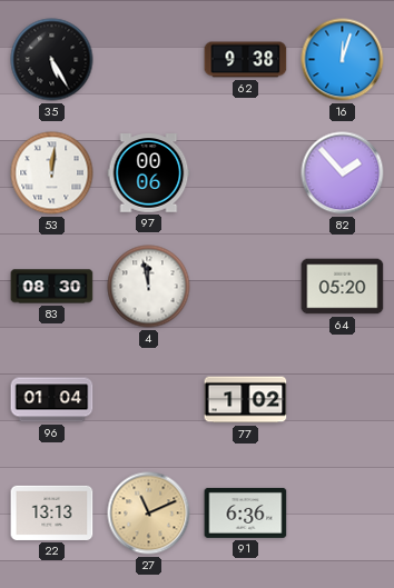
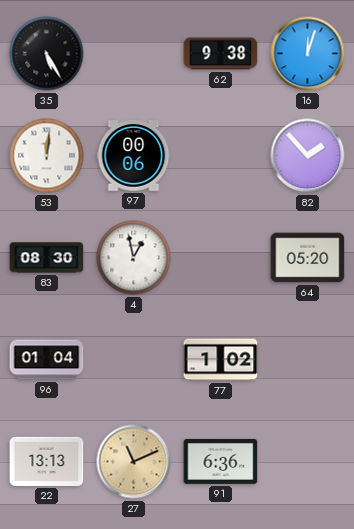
4: 11:58 -> 12:58 (134, 258)
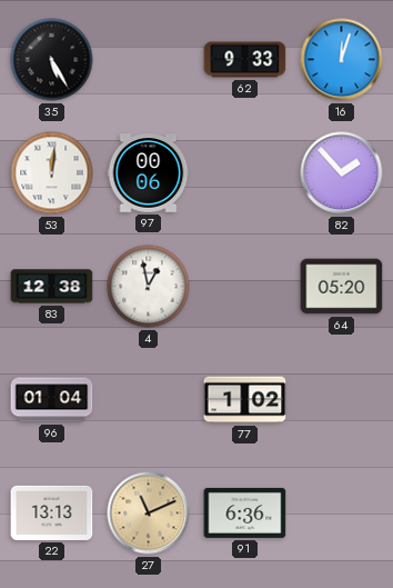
62: 9:38 -> 9:33 (245, 60)
83: 08:30 -> 12:38 (52, 287)
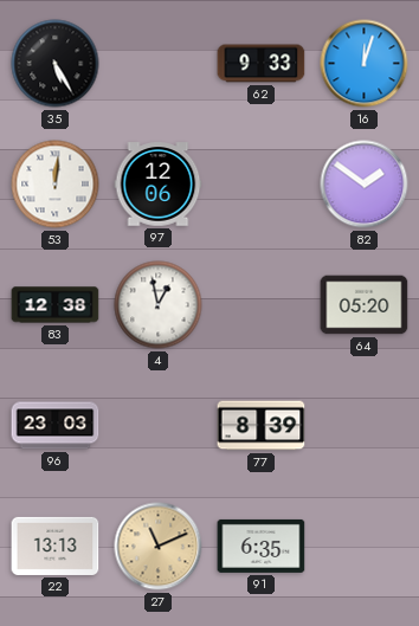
97: 00:06 -> 12:06 (159, 185)
82: 1:53 -> 1:51 (365, 185)
96: 01:04 -> 23:03 (56, 426)
77: 1:02 -> 8:39 (262, 426)
91: 6:36 -> 6:35 (262, 546)
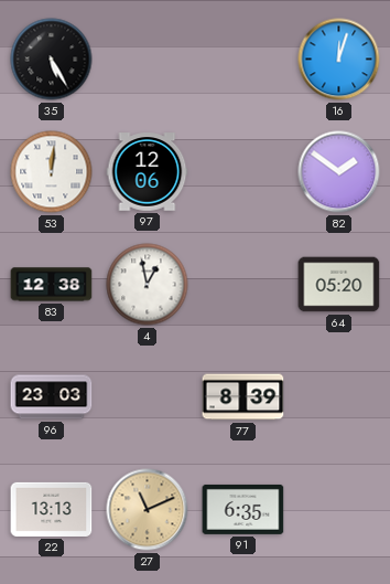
62: 9:33 -> none (262, 64)
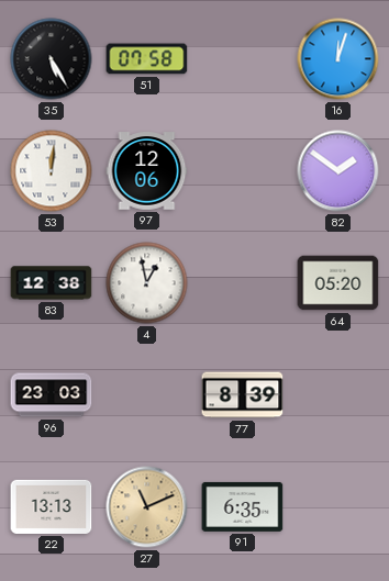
51: none -> 07:58 (147, 59)
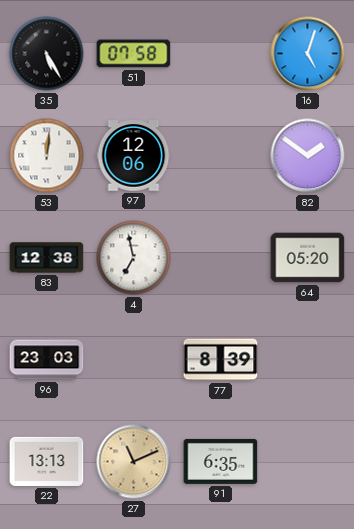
16: 12:03 -> 5:03 (308, 54)
4: 12:58 -> 6:58 (134, 258)
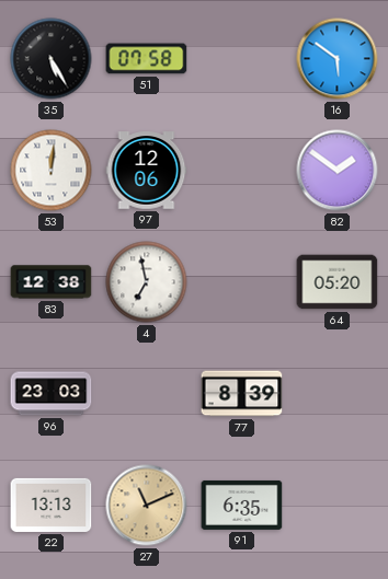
16: 5:03 -> 5:51 (338, 59)
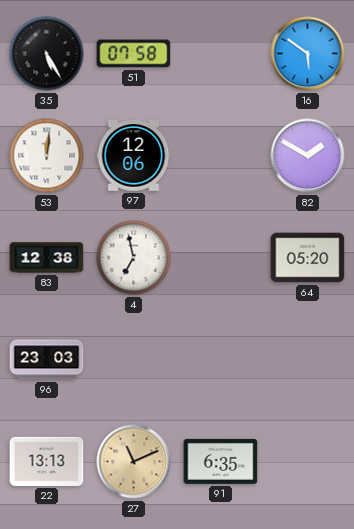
82: 1:51 -> 1:50 (308, 156)
77: 8:39 -> none (242, 394)
